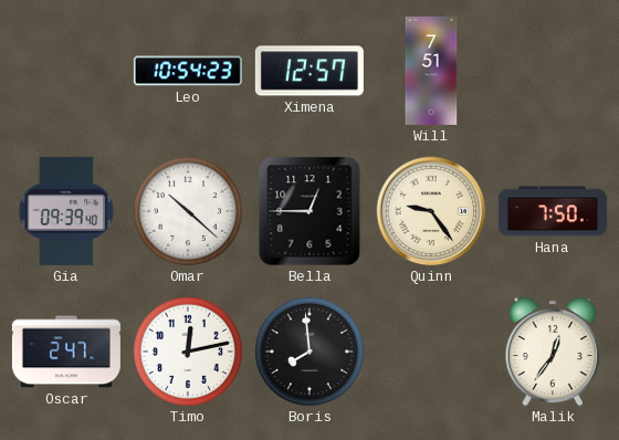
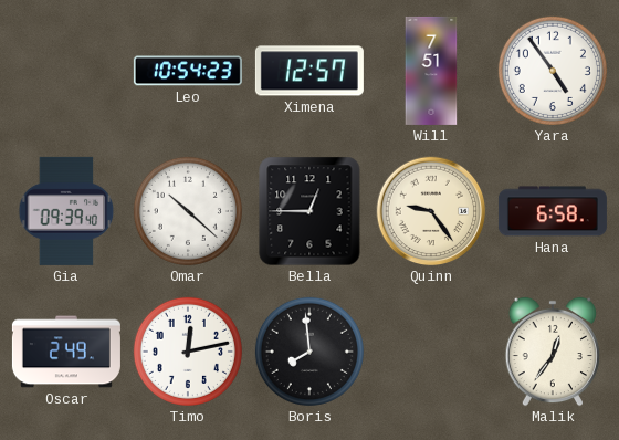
Yara: none -> 4:54 (553, 71)
Hana: 7:50 -> 6:58 (553, 211)
Oscar: 2:47 -> 2:49 (66, 352)
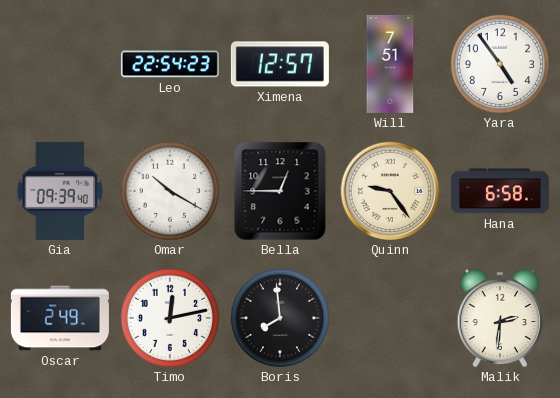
Leo: 10:54 -> 22:54 (170, 64)
Omar: 10:22 -> 10:20 (170, 191)
Malik: 12:36 -> 2:31 (500, 318)
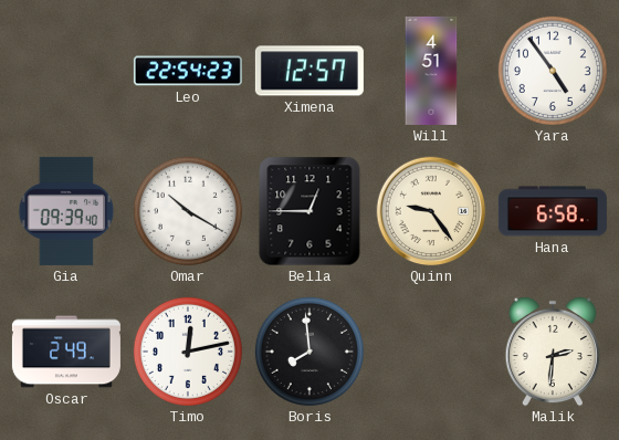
Will: 7:51 -> 4:51 (431, 71)
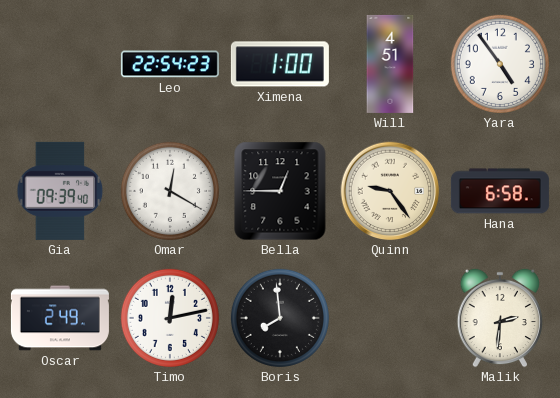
Ximena: 12:57 -> 1:00 (280, 64)
Omar: 10:20 -> 12:20 (170, 191)
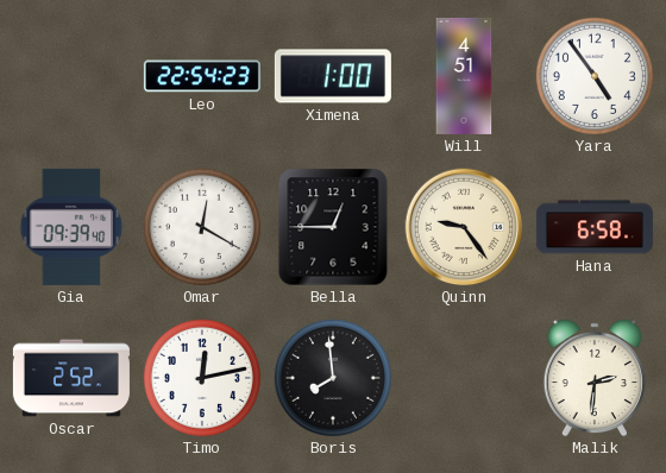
Oscar: 2:49 -> 2:52 (71, 378)
